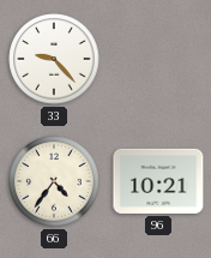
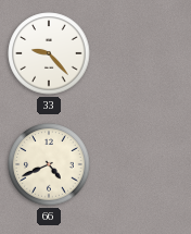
66: 4:36 -> 4:41 (49, 164)
96: 10:21 -> none (158, 181)
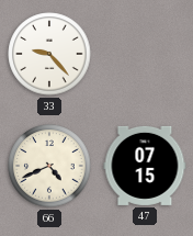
47: none -> 07:15 (145, 166)
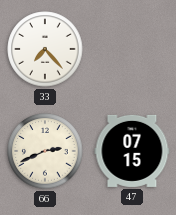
33: 9:23 -> 7:23 (45, 49)
66: 4:41 -> 2:41 (45, 151)
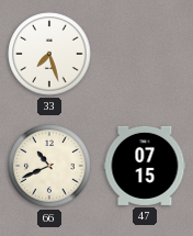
33: 7:23 -> 7:27 (49, 54)
66: 2:41 -> 10:41 (49, 166)
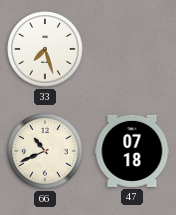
47: 07:15 -> 07:18 (132, 151)
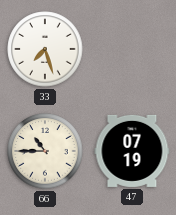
66: 10:41 -> 10:45 (45, 151)
47: 07:18 -> 07:19 (132, 151)
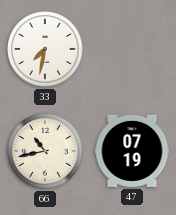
33: 7:27 -> 7:32 (45, 49)
66: 10:45 -> 10:43 (45, 151)
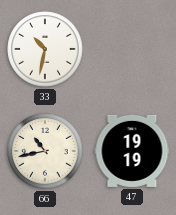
33: 7:32 -> 10:32 (45, 49)
47: 07:19 -> 19:19 (132, 151)
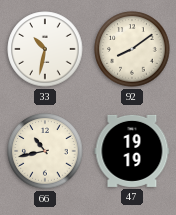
92: none -> 8:09 (132, 49)
